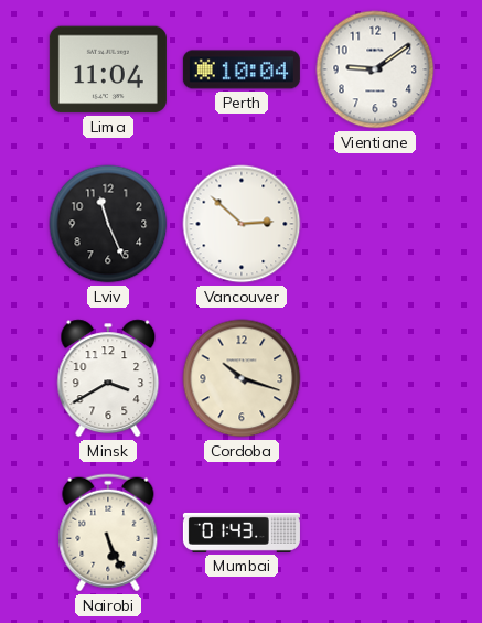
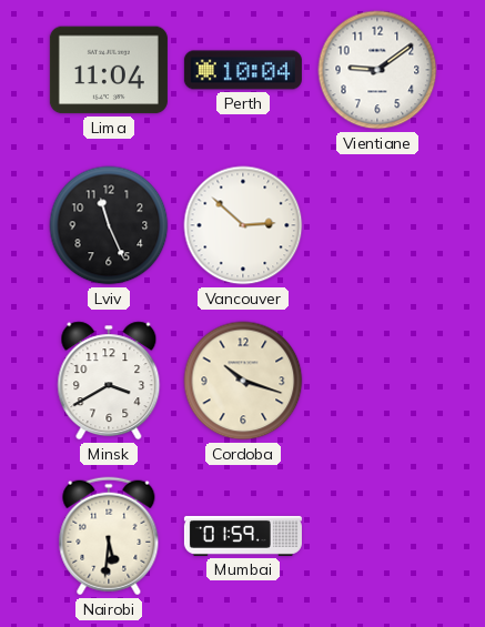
Nairobi: 5:26 -> 5:31 (109, 536)
Mumbai: 01:43 -> 01:59 (243, 536)
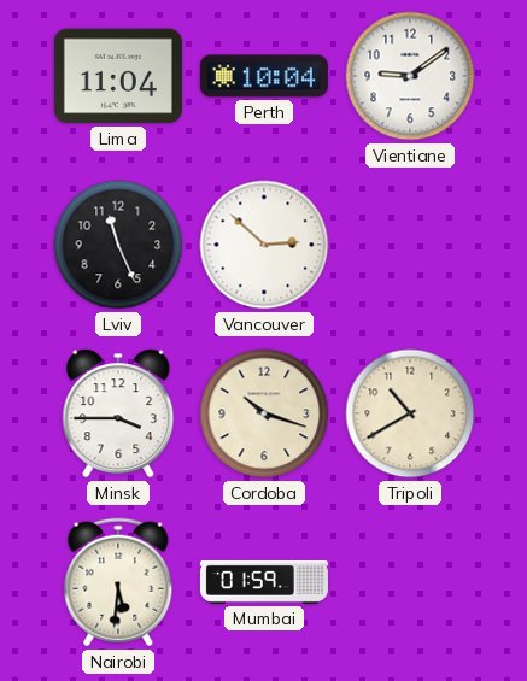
Minsk: 3:40 -> 3:45 (118, 413)
Tripoli: none -> 10:40 (410, 413)
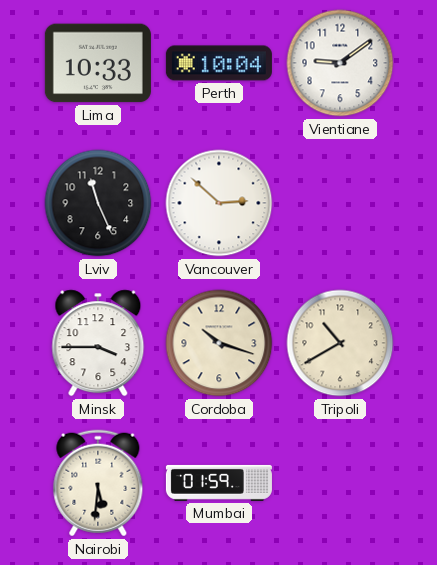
Lima: 11:04 -> 10:33 (98, 63)
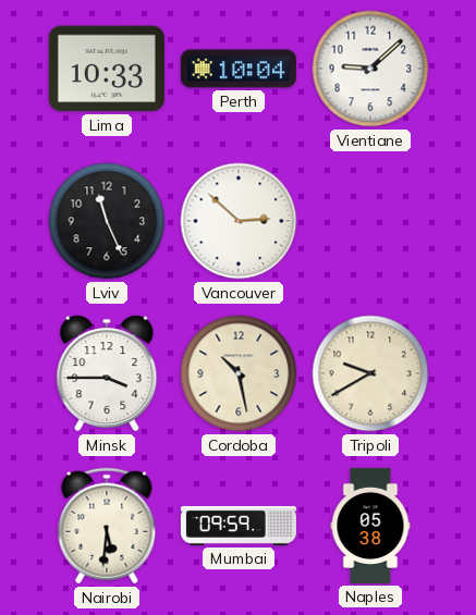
Vientiane: 9:09 -> 9:08 (370, 69)
Cordoba: 10:18 -> 10:28 (239, 373)
Tripoli: 10:40 -> 9:40 (370, 373)
Mumbai: 01:59 -> 09:59 (239, 526)
Naples: none -> 05:38 (370, 526)
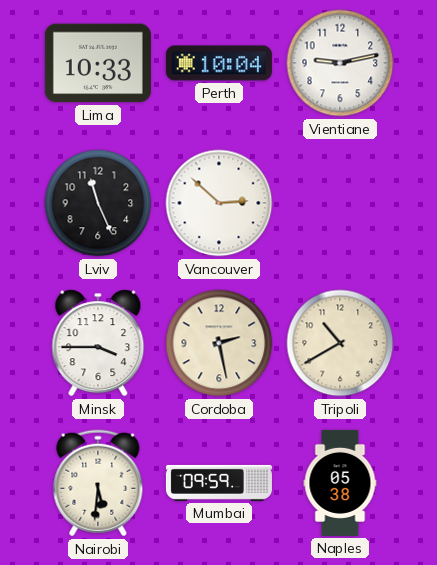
Vientiane: 9:08 -> 9:13 (340, 63)
Cordoba: 10:28 -> 2:28 (219, 343)
Tripoli: 9:40 -> 10:40 (340, 343)
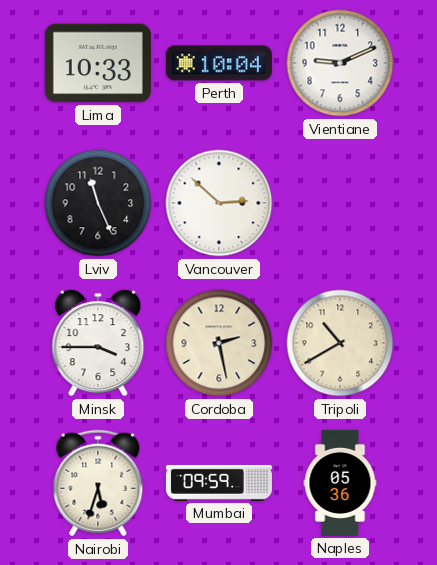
Vientiane: 9:13 -> 9:11 (340, 63)
Nairobi: 5:31 -> 5:33 (98, 483)
Naples: 05:38 -> 05:36 (340, 483)
